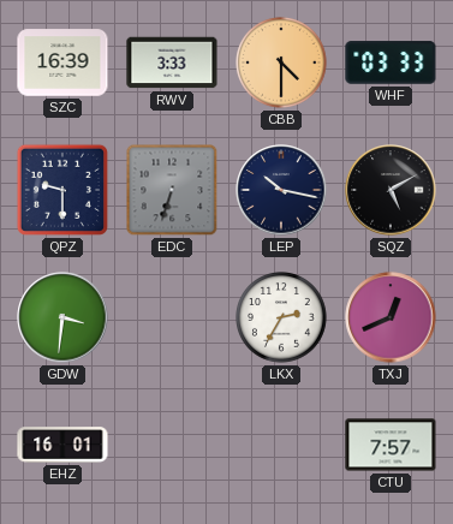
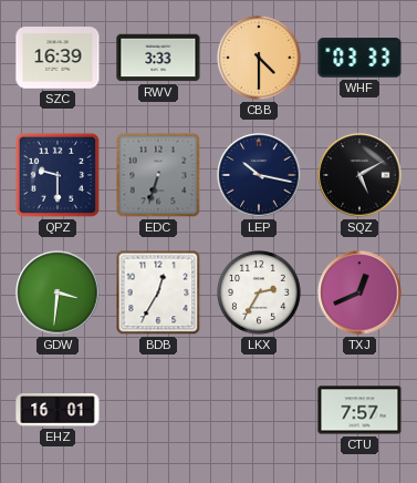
BDB: none -> 12:35 (158, 292)
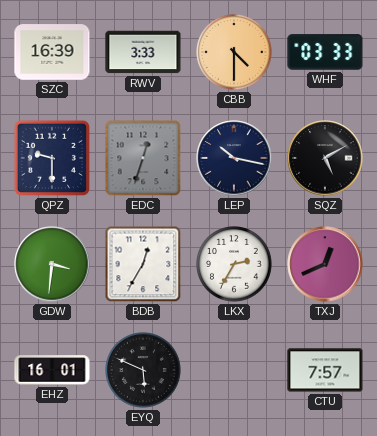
EDC: 6:33 -> 12:33 (143, 158)
EYQ: none -> 5:49 (144, 371)
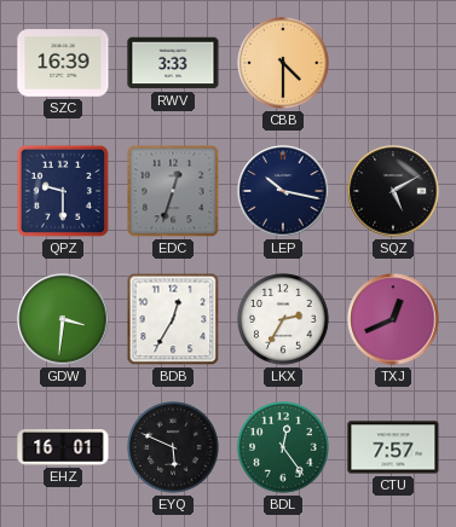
WHF: 03:33 -> none (325, 52)
BDL: none -> 12:24 (284, 448)
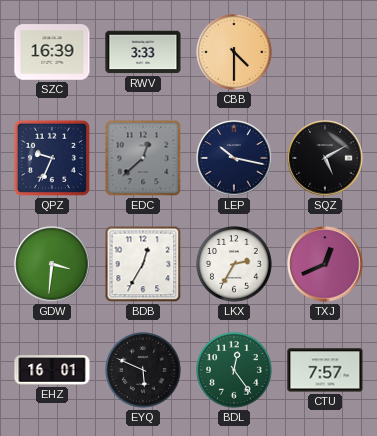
QPZ: 9:30 -> 9:34 (52, 158)
EDC: 12:33 -> 12:38 (143, 158)
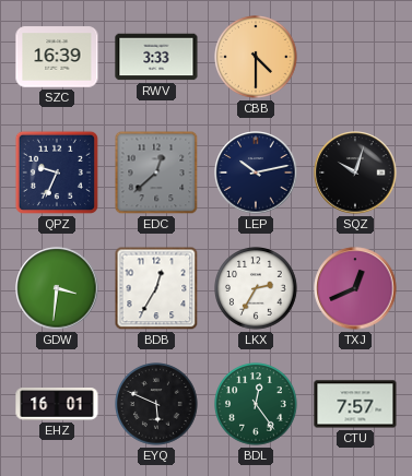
LEP: 10:17 -> 10:13 (256, 172)
SQZ: 5:10 -> 10:03 (355, 172)
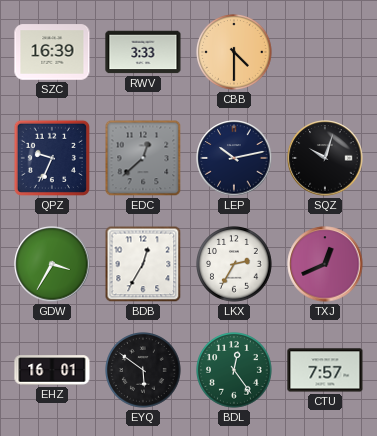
GDW: 3:31 -> 3:35 (52, 264)
EYQ: 5:49 -> 5:51 (144, 371)
